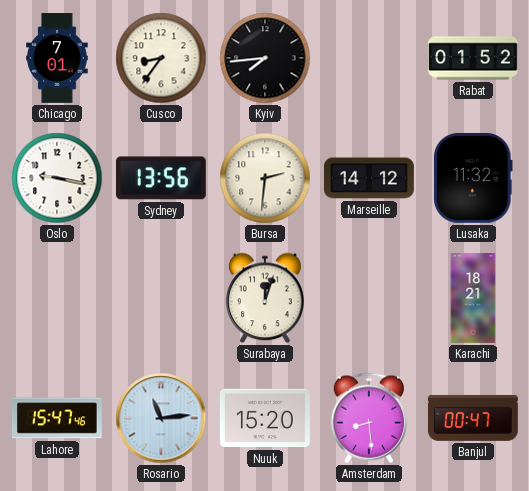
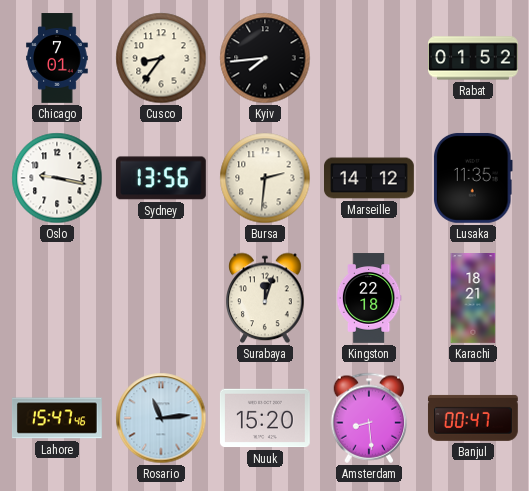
Lusaka: 11:32 -> 11:35 (474, 178)
Kingston: none -> 22:18 (369, 298)
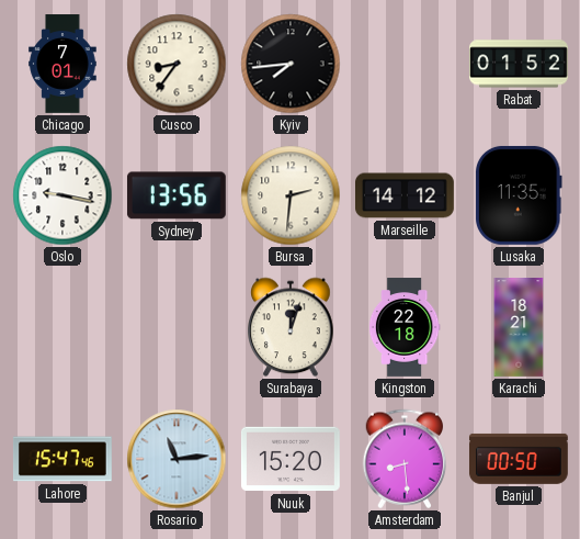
Banjul: 00:47 -> 00:50 (519, 459)
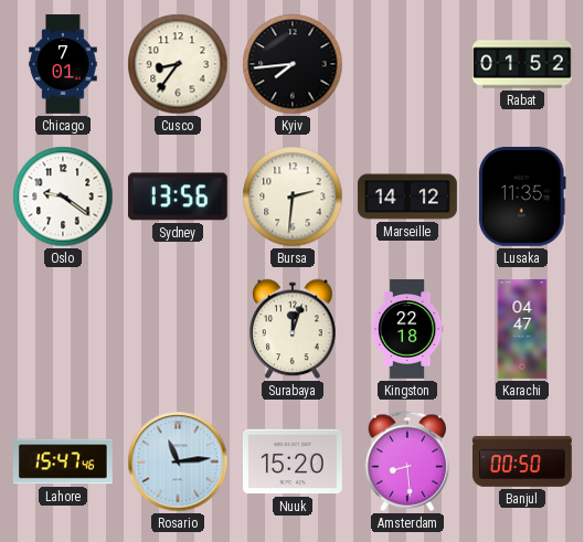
Oslo: 9:17 -> 9:21 (63, 196)
Karachi: 18:21 -> 04:47 (522, 330)
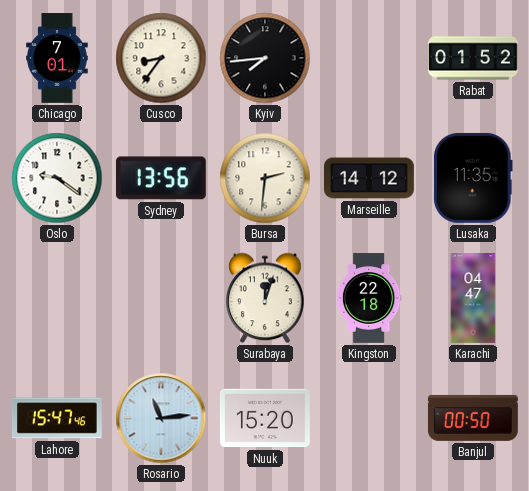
Amsterdam: 8:29 -> none (407, 461)
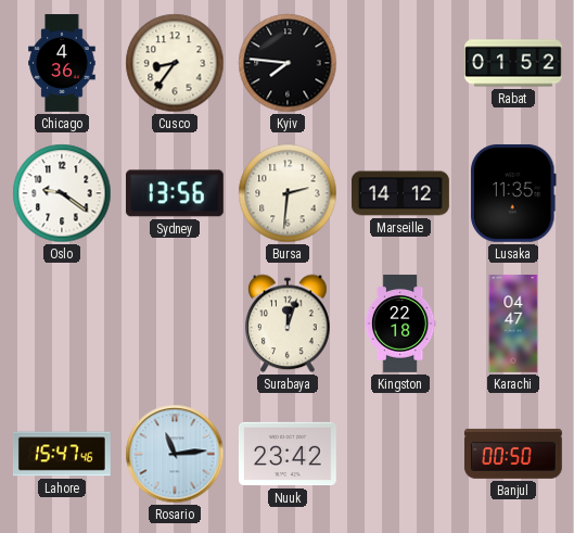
Chicago: 7:01 -> 4:36 (62, 63)
Kyiv: 7:44 -> 7:46 (288, 63)
Nuuk: 15:20 -> 23:42 (288, 454)
